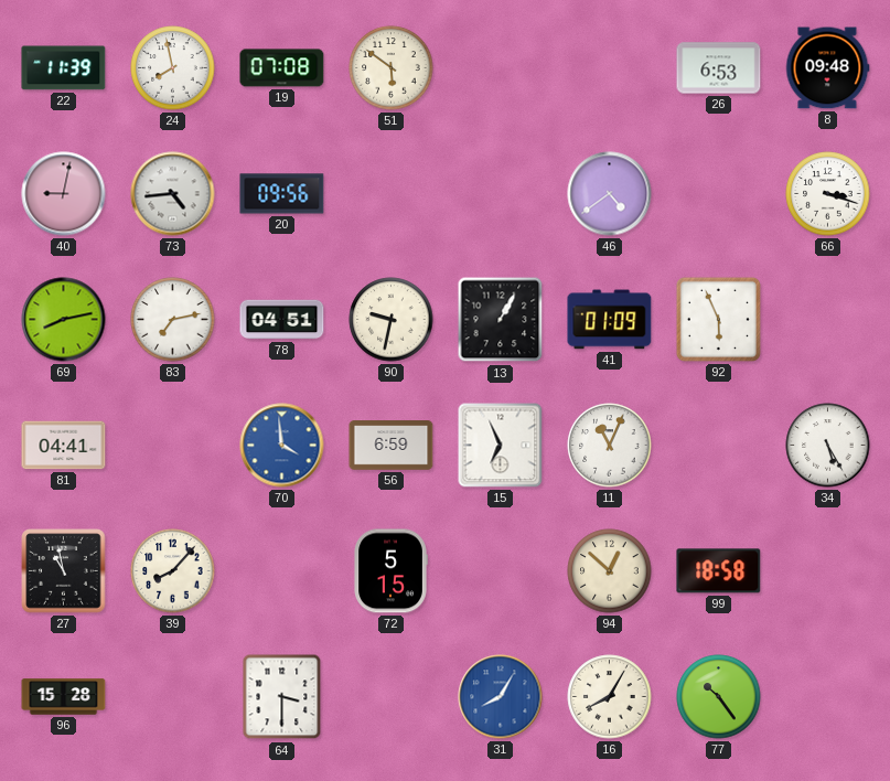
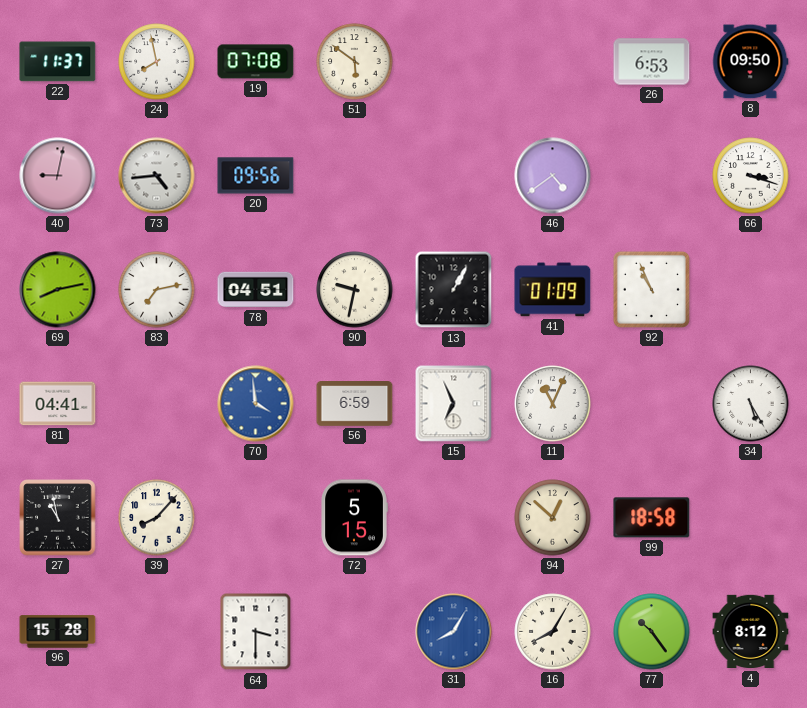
22: 11:39 -> 11:37 (58, 62)
8: 09:48 -> 09:50 (750, 62)
92: 5:56 -> 10:56 (651, 289)
4: none -> 8:12 (751, 632)
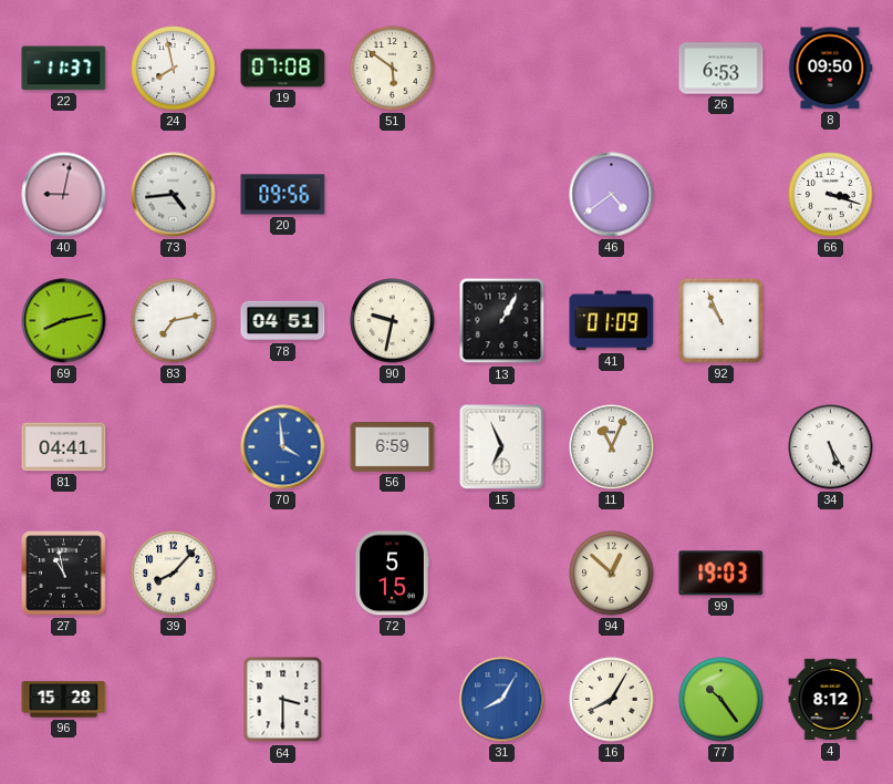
99: 18:58 -> 19:03 (721, 574)
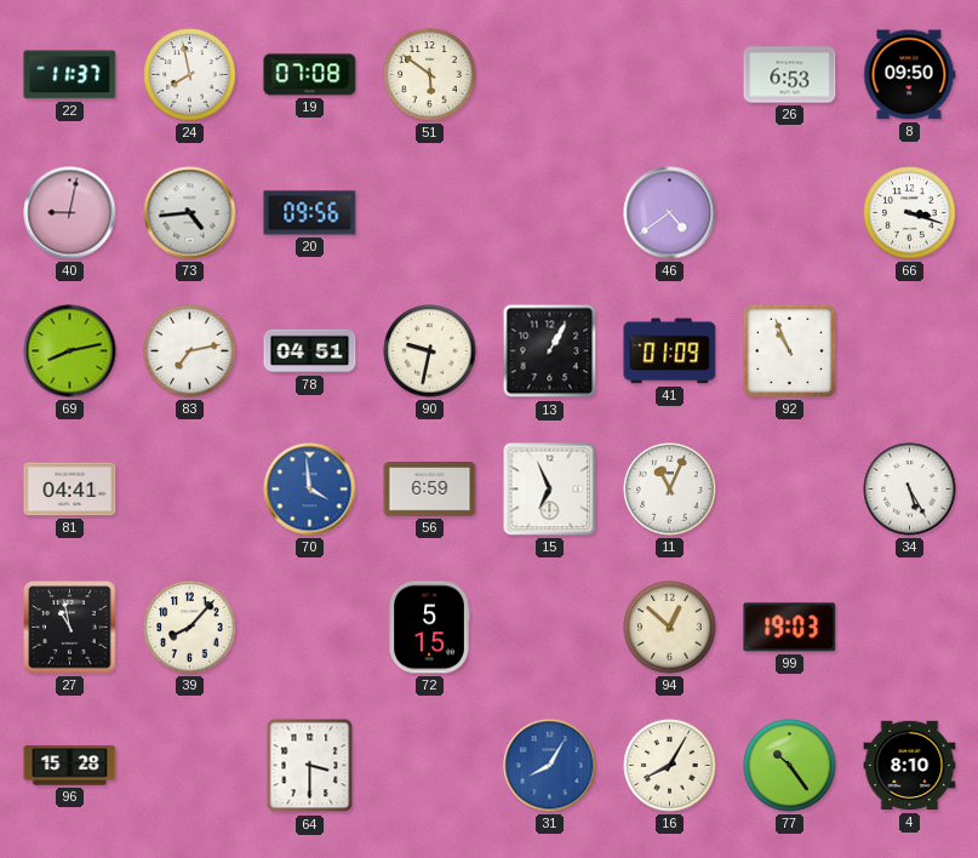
4: 8:12 -> 8:10 (910, 766)
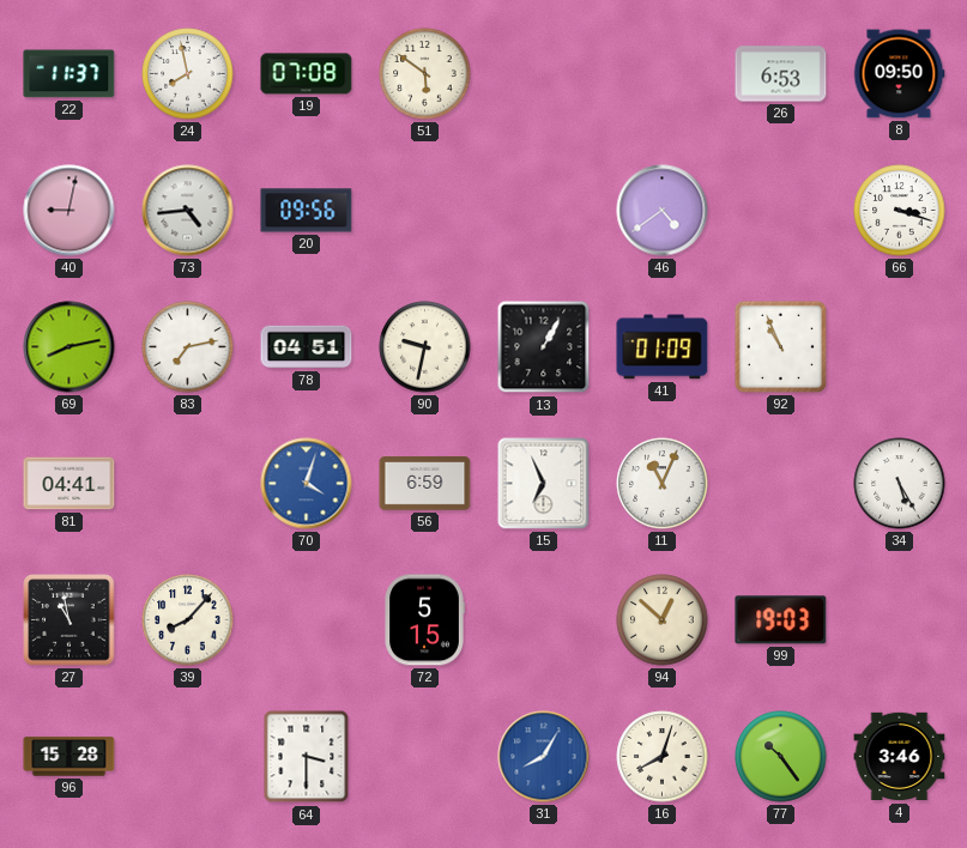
70: 3:59 -> 4:03 (307, 484)
16: 8:05 -> 8:03 (663, 757)
4: 8:10 -> 3:46 (900, 757)
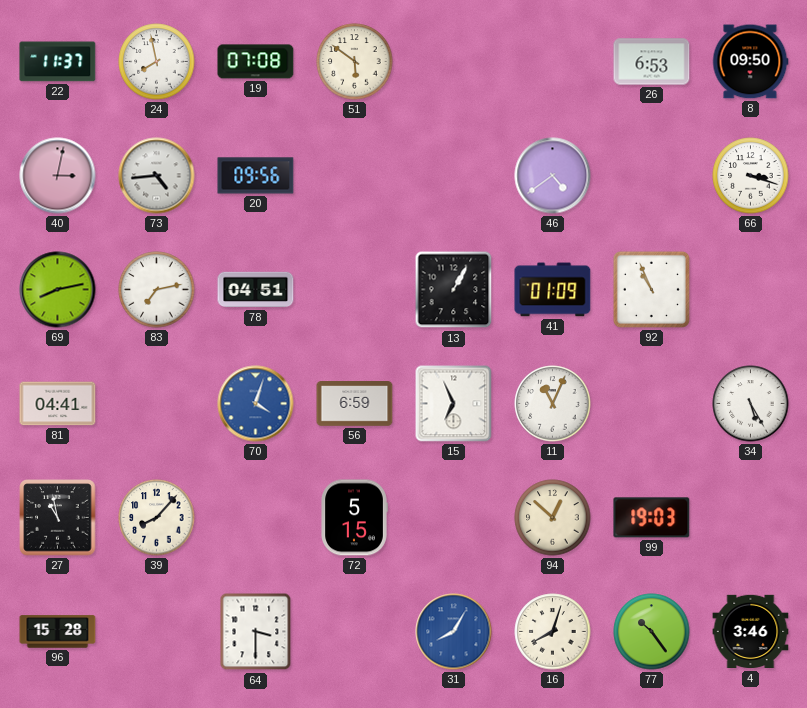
40: 9:02 -> 3:02 (58, 176)
90: 9:32 -> none (425, 347)
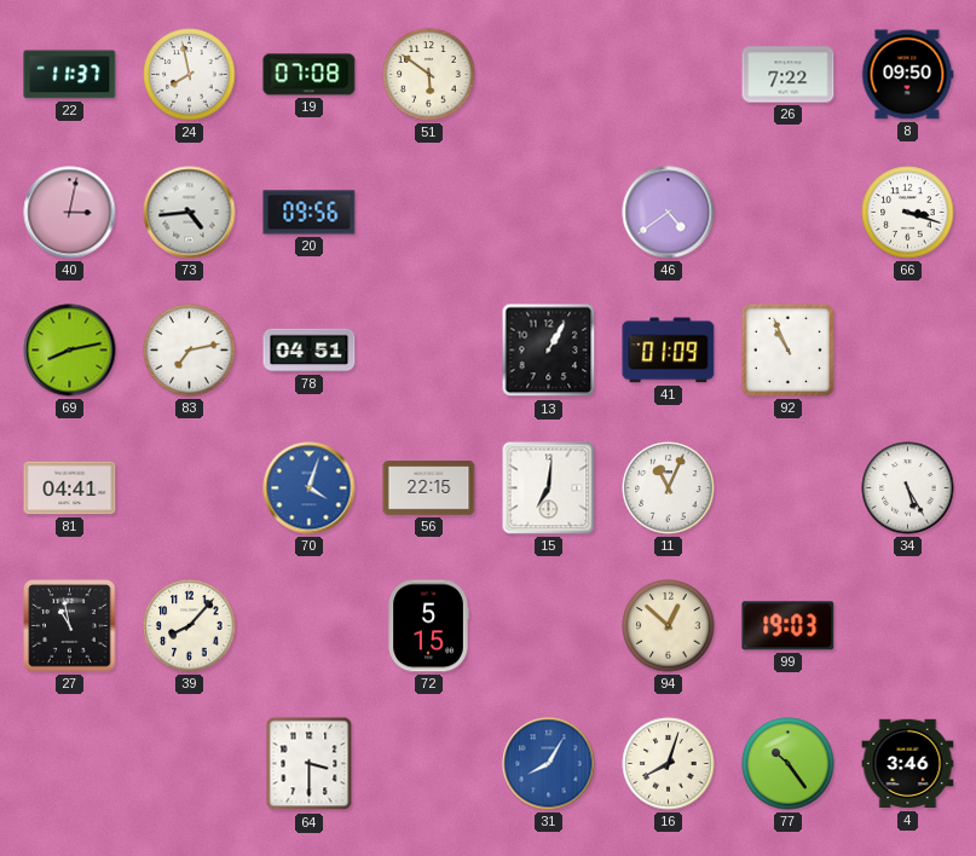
26: 6:53 -> 7:22 (789, 75)
56: 6:59 -> 22:15 (429, 488)
15: 6:56 -> 7:01 (549, 488)
96: 15:28 -> none (58, 632)
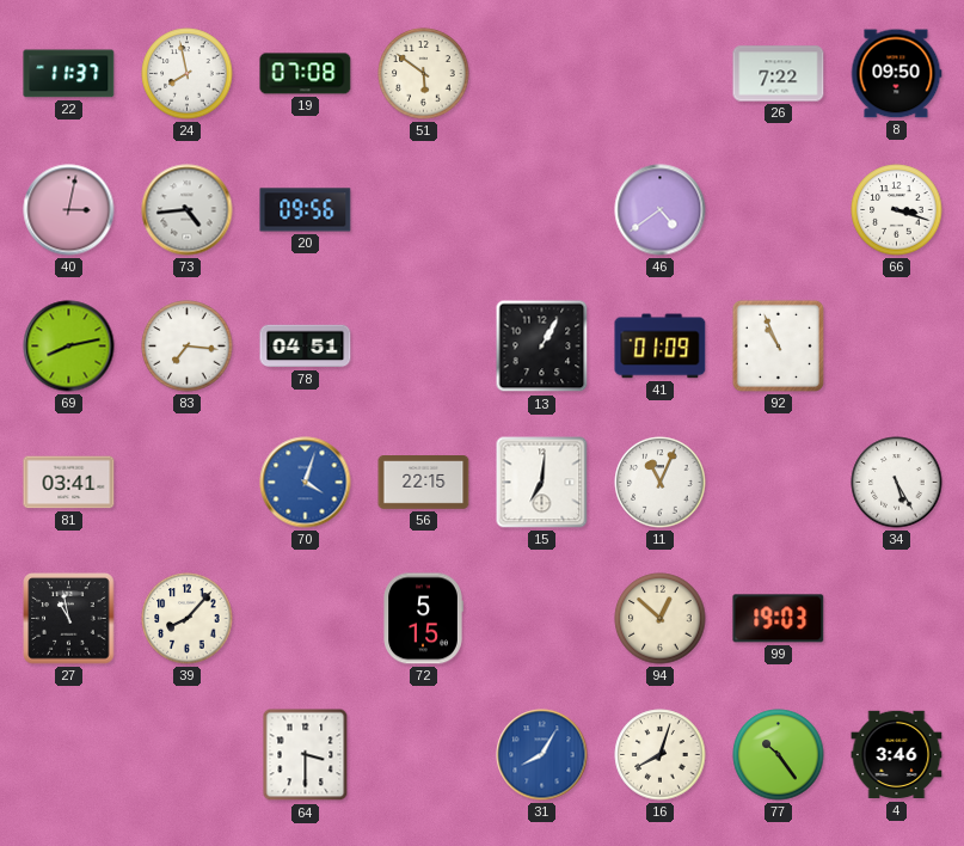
83: 7:13 -> 7:16 (188, 347)
81: 04:41 -> 03:41 (69, 483)
